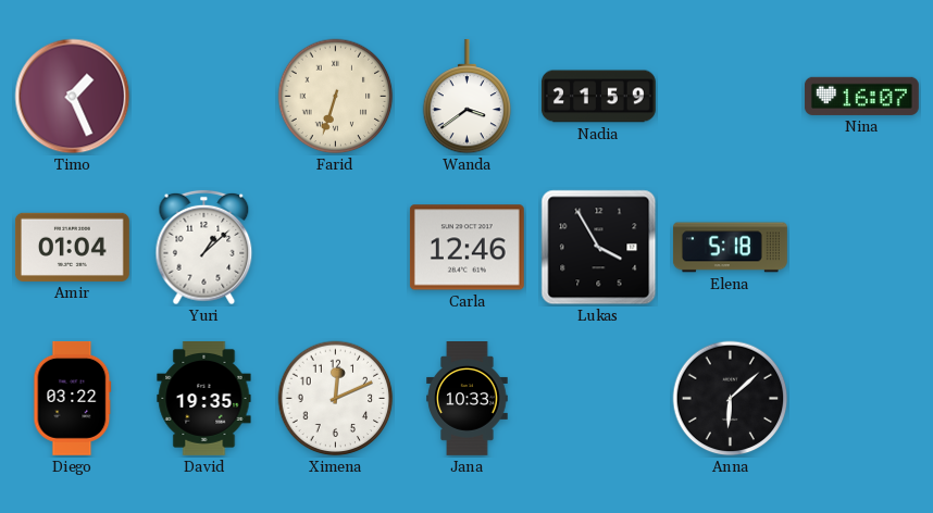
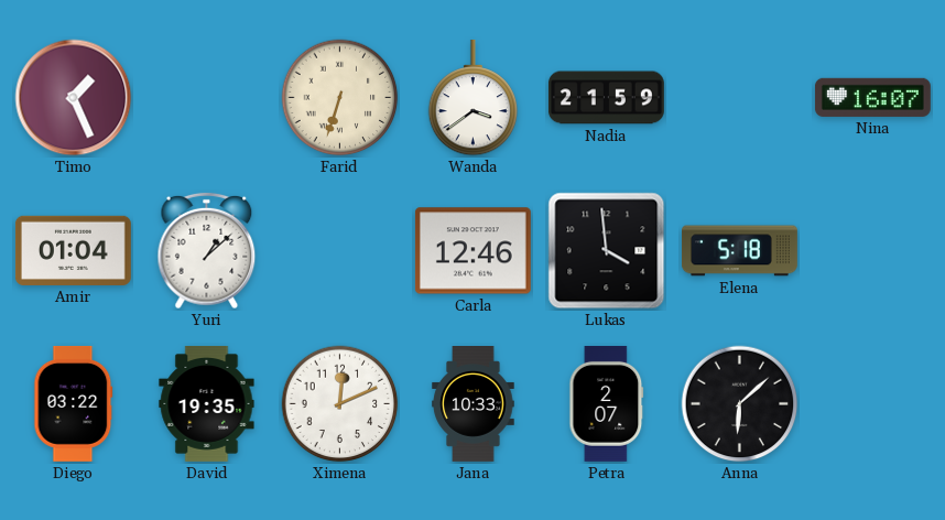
Lukas: 3:55 -> 3:59 (607, 251)
Petra: none -> 2:07 (607, 403)
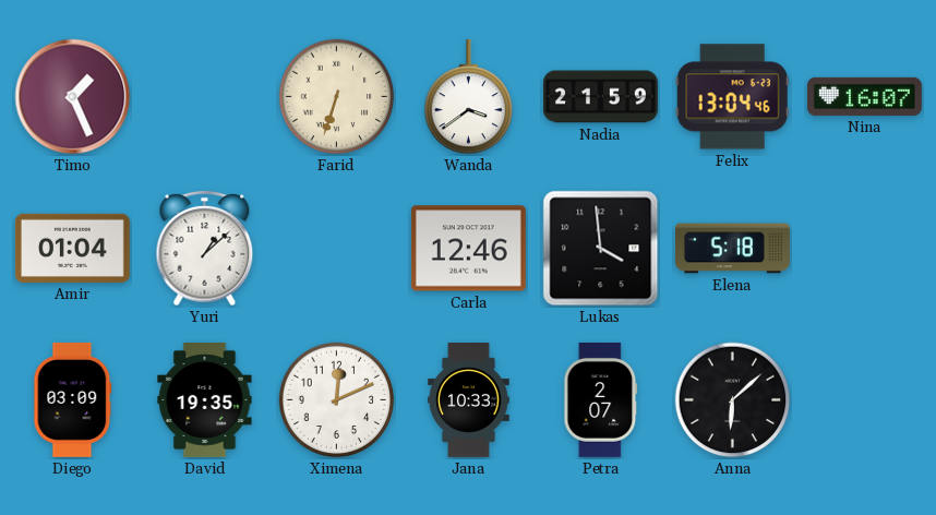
Felix: none -> 13:04 (732, 97)
Diego: 03:22 -> 03:09 (73, 399)
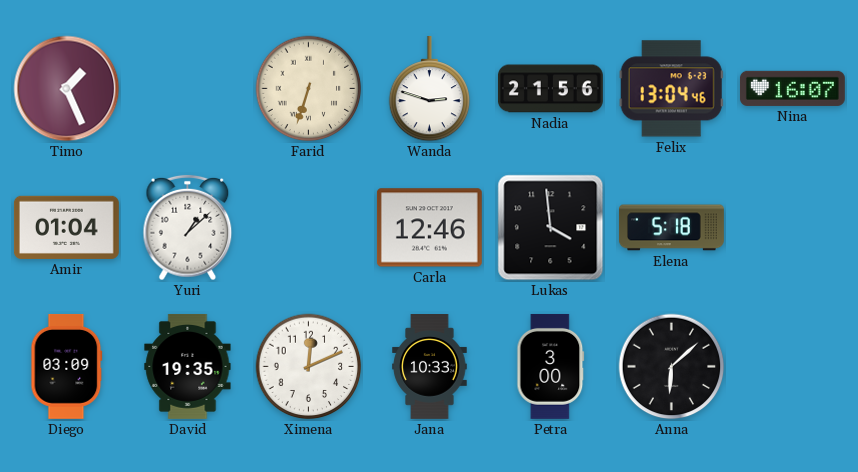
Wanda: 3:39 -> 2:48 (430, 89)
Nadia: 21:59 -> 21:56 (550, 89)
Petra: 2:07 -> 3:00 (551, 366)
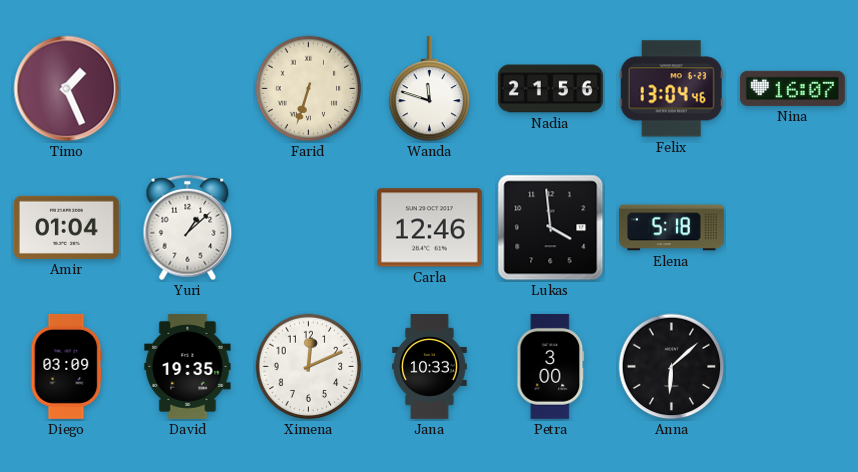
Wanda: 2:48 -> 11:48 (430, 89)
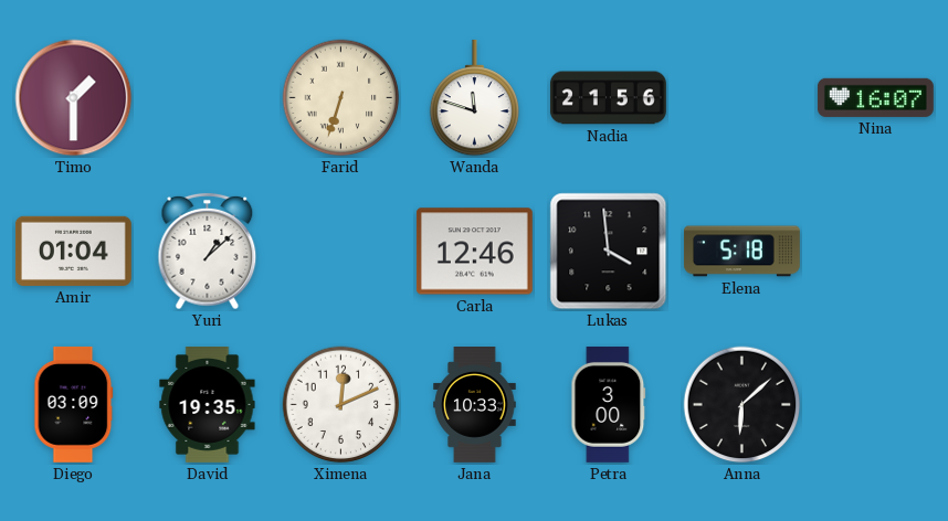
Timo: 1:26 -> 1:30 (74, 98)
Felix: 13:04 -> none (671, 89)
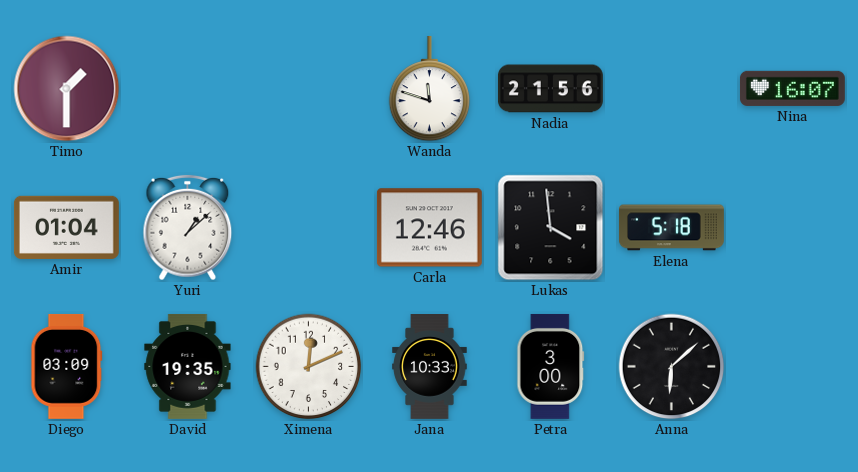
Farid: 6:33 -> none (341, 98)
